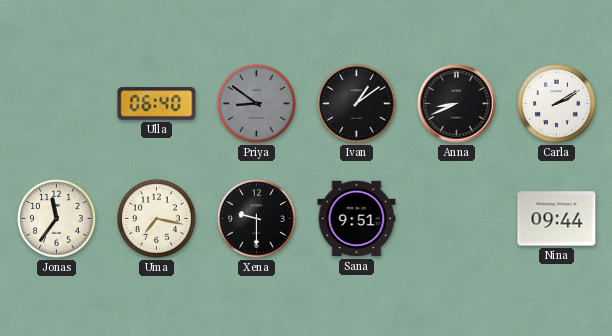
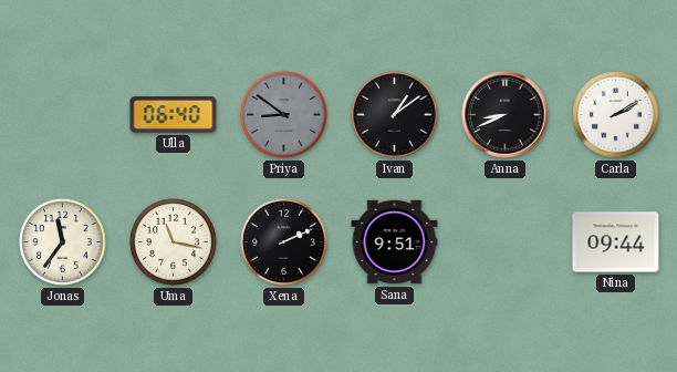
Uma: 7:17 -> 11:17 (174, 242)
Xena: 9:30 -> 2:11 (284, 242)
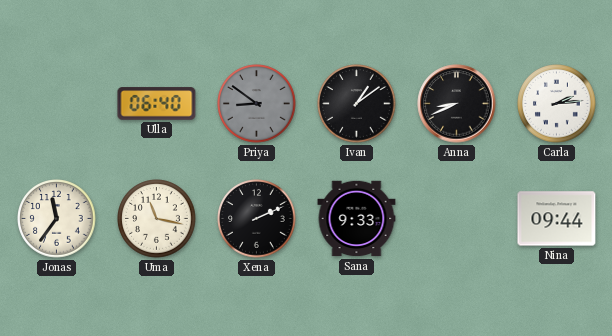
Carla: 2:10 -> 2:14 (557, 104)
Sana: 9:51 -> 9:33 (357, 219)
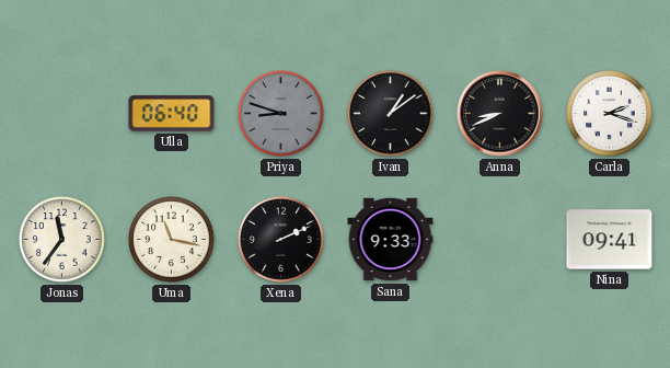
Priya: 8:51 -> 8:48 (281, 114)
Carla: 2:14 -> 2:18 (610, 114)
Nina: 09:44 -> 09:41 (610, 240)
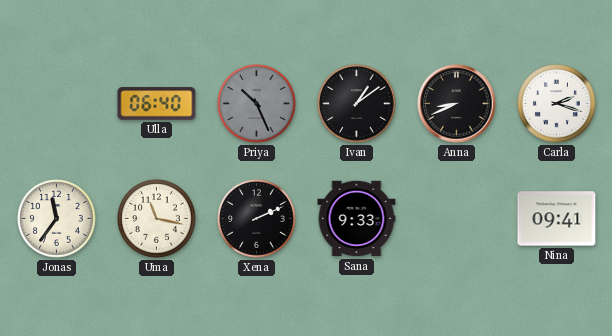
Priya: 8:48 -> 10:26 (257, 104)
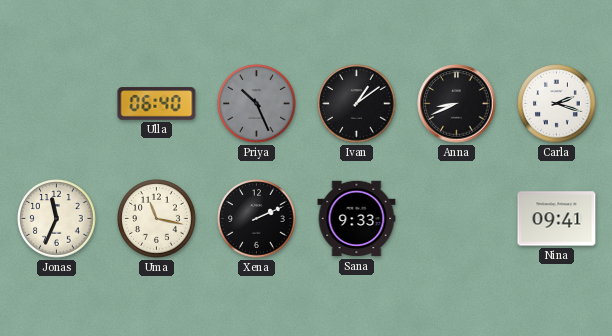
Jonas: 11:36 -> 11:34 (57, 219)
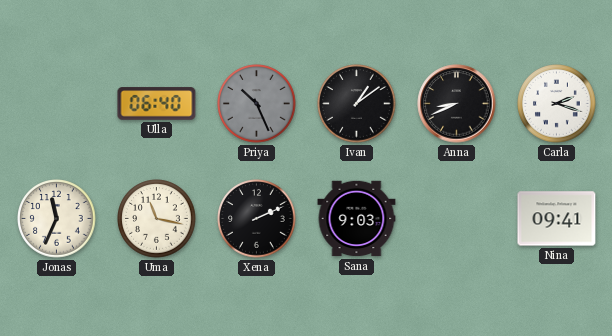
Sana: 9:33 -> 9:03 (357, 219)
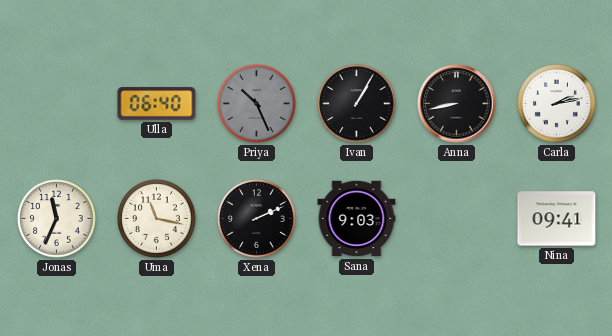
Ivan: 1:09 -> 1:05 (357, 104)
Anna: 8:41 -> 8:43 (457, 104)
Carla: 2:18 -> 2:13 (557, 104)
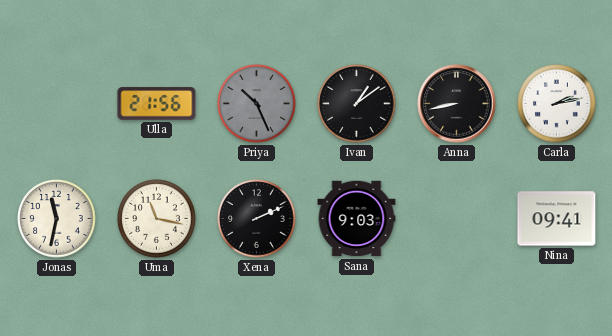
Ulla: 06:40 -> 21:56 (157, 104)
Ivan: 1:05 -> 1:09 (357, 104)
Jonas: 11:34 -> 11:32 (57, 219)
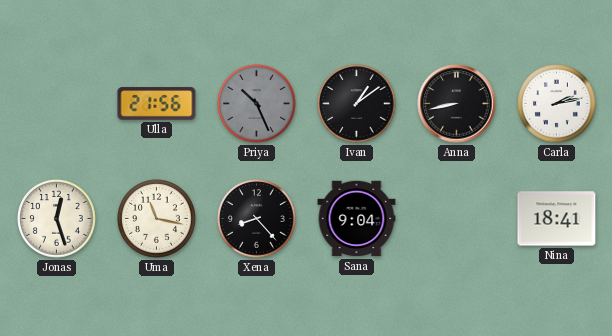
Jonas: 11:32 -> 12:27 (57, 219)
Xena: 2:11 -> 8:23 (257, 219)
Sana: 9:03 -> 9:04 (357, 219)
Nina: 09:41 -> 18:41 (557, 219)
